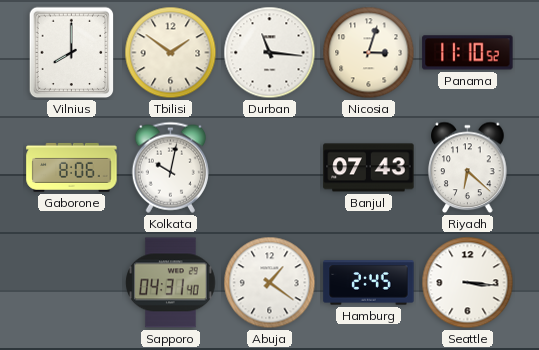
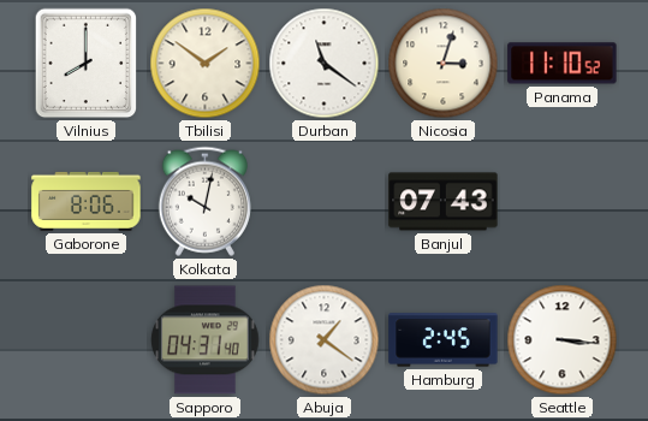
Durban: 11:16 -> 11:21 (325, 64)
Riyadh: 6:22 -> none (468, 168)
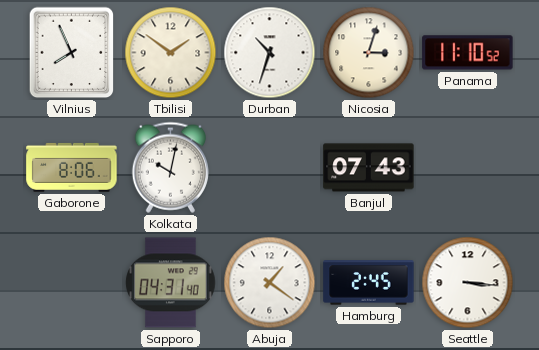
Vilnius: 8:00 -> 7:56 (72, 53)
Durban: 11:21 -> 10:33 (270, 53)
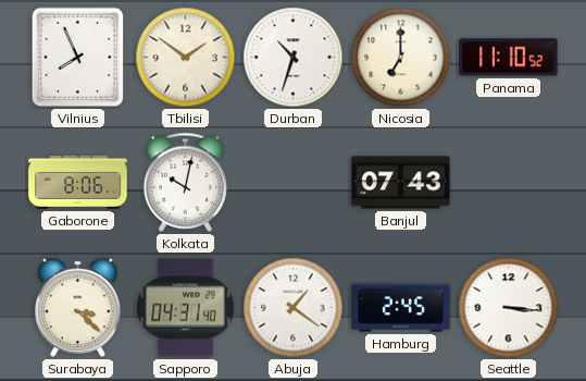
Nicosia: 3:03 -> 7:00 (401, 58)
Surabaya: none -> 3:22 (78, 308)
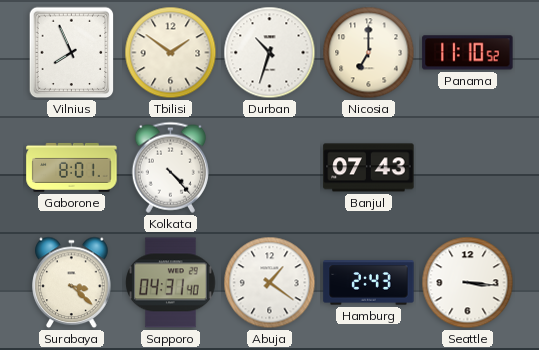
Gaborone: 8:06 -> 8:01 (72, 167)
Kolkata: 10:02 -> 4:23 (170, 167)
Hamburg: 2:45 -> 2:43 (369, 283)
